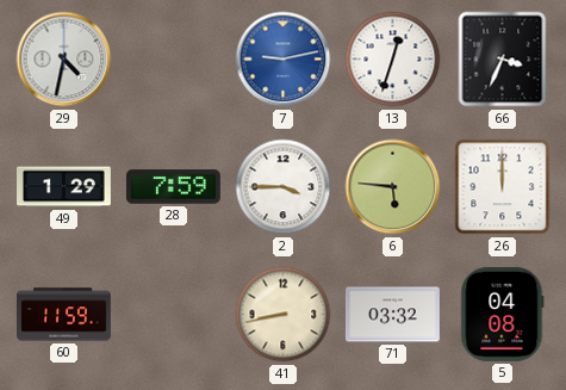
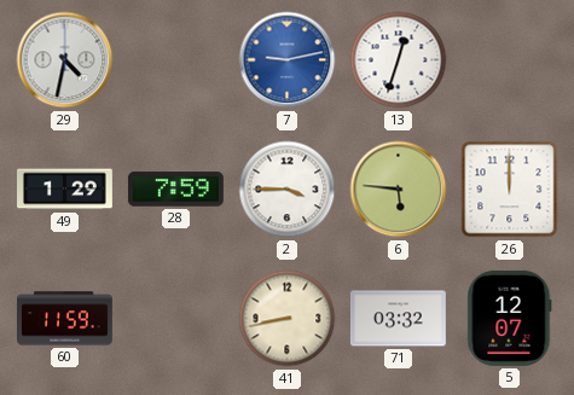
66: 3:34 -> none (503, 60)
5: 04:08 -> 12:07 (510, 318)
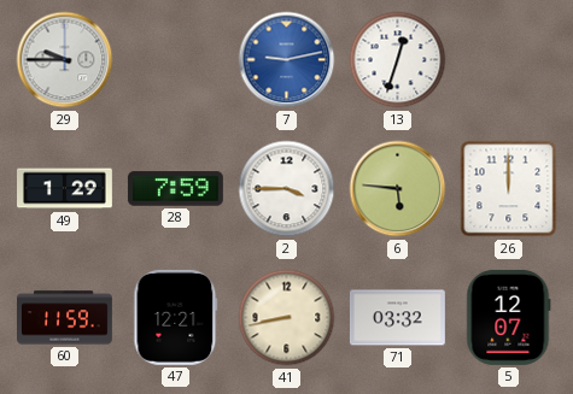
29: 4:32 -> 9:45 (65, 60)
47: none -> 12:21 (176, 317)
